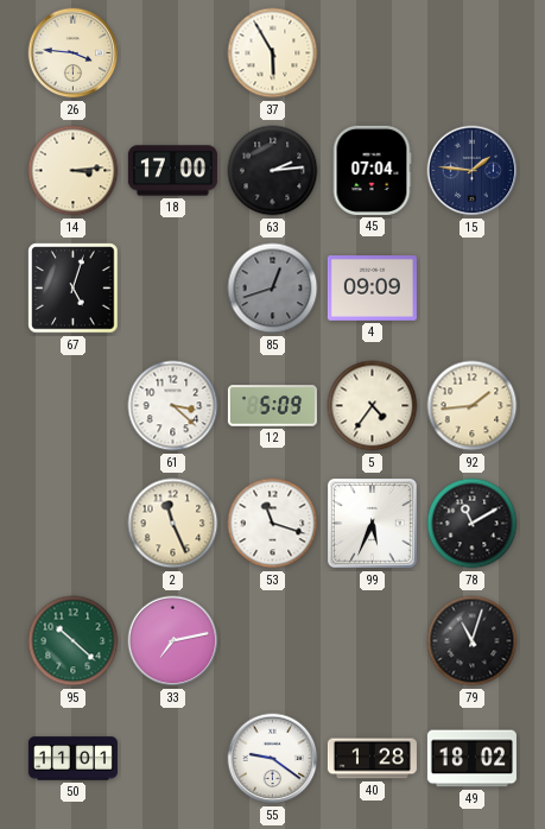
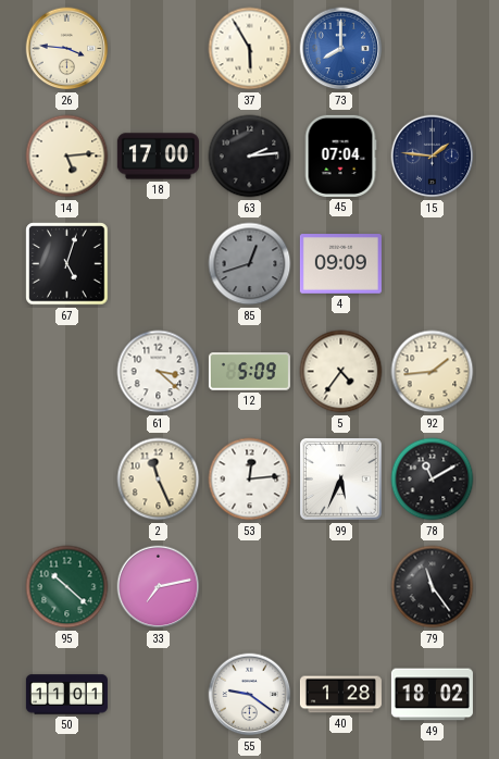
73: none -> 8:00 (341, 49)
14: 3:14 -> 5:14 (67, 157)
53: 11:18 -> 12:14 (250, 480)
79: 11:03 -> 11:24 (433, 587)
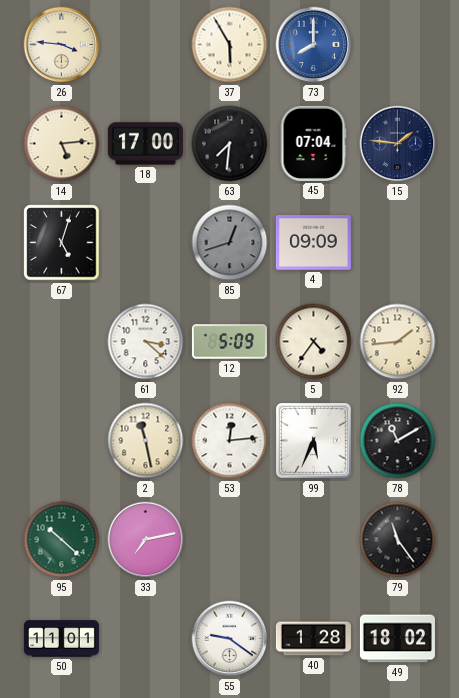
63: 2:14 -> 7:31 (230, 144)
2: 11:26 -> 11:28 (146, 441)
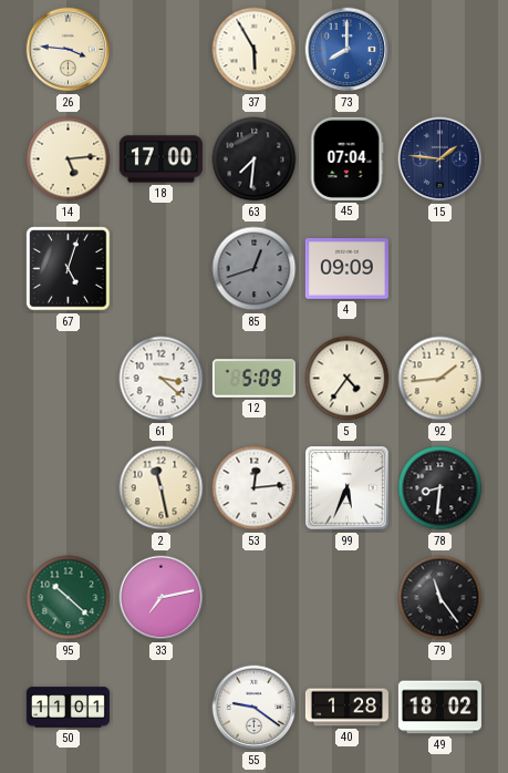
78: 11:10 -> 8:31 (440, 488)
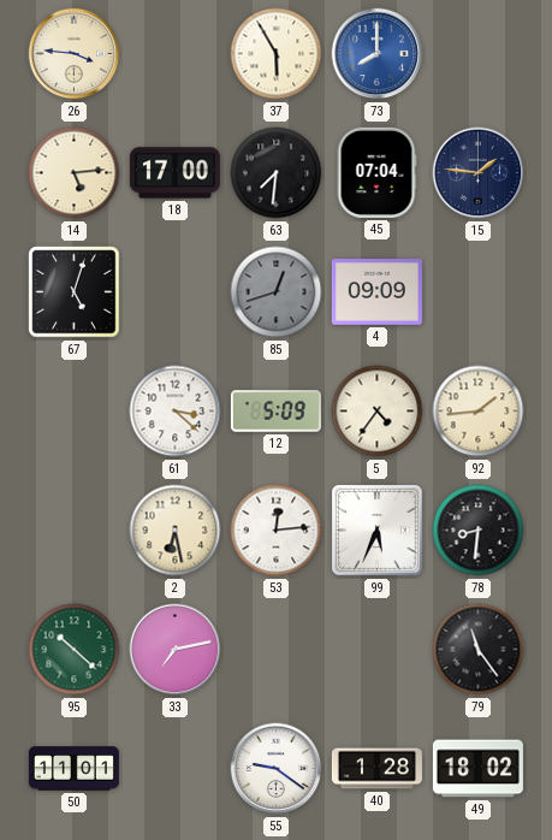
2: 11:28 -> 6:28 (176, 531)
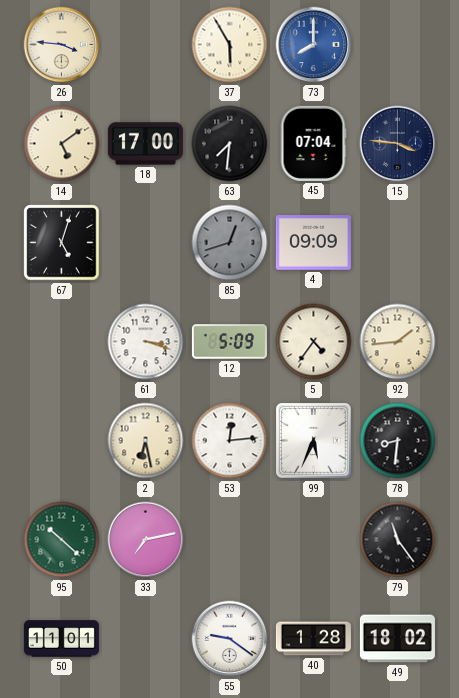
14: 5:14 -> 5:09 (62, 144)
15: 1:46 -> 3:46 (398, 144)
61: 3:22 -> 3:18 (146, 342)
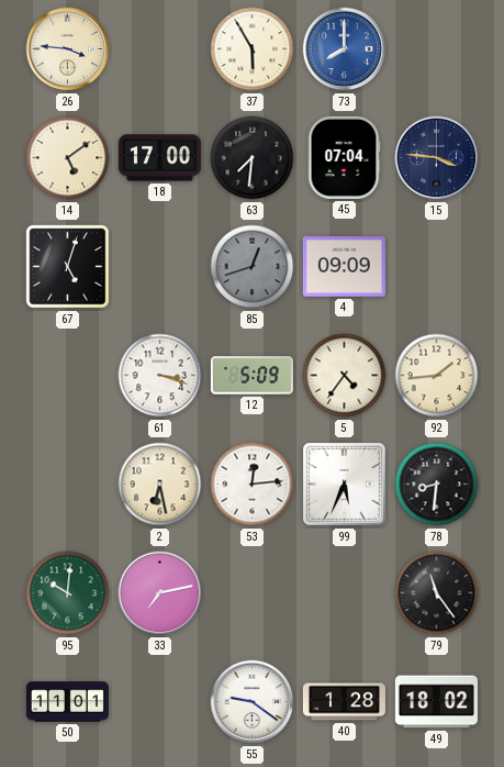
95: 10:22 -> 10:01 (68, 593)
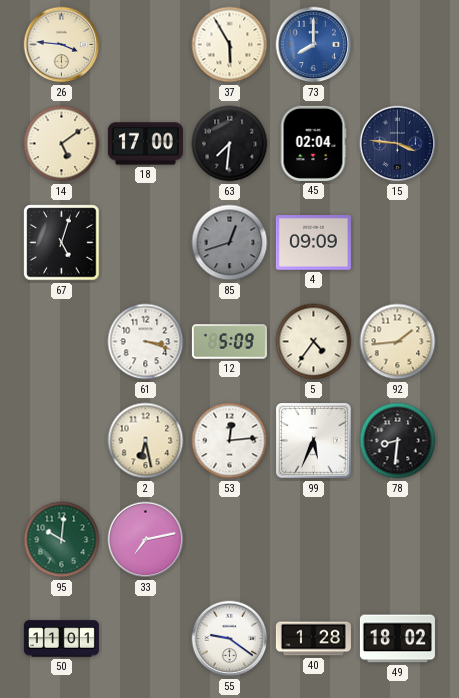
45: 07:04 -> 02:04 (313, 143)
79: 11:24 -> none (437, 593)
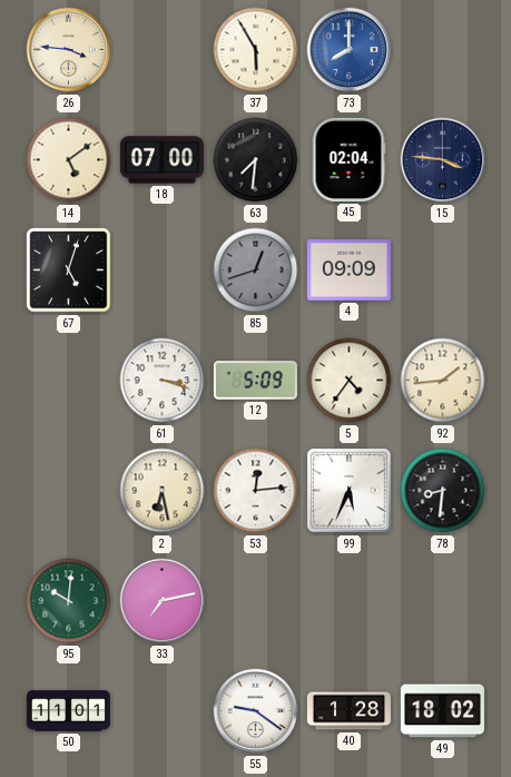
18: 17:00 -> 07:00 (161, 160)
